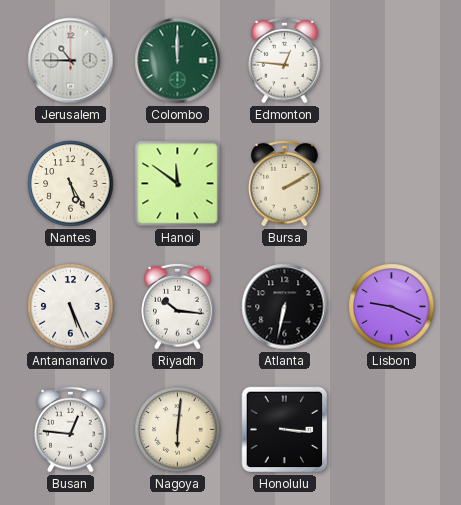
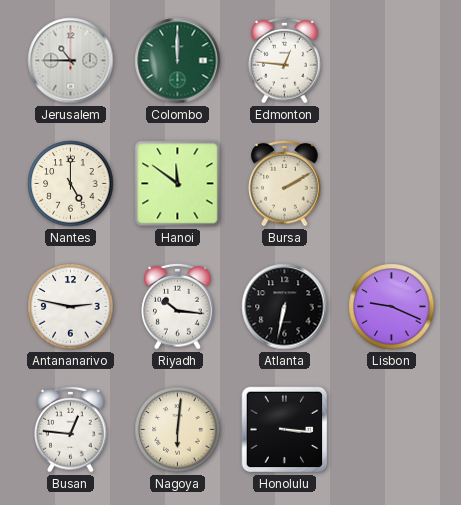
Nantes: 5:25 -> 5:00 (71, 184)
Antananarivo: 5:26 -> 2:47 (71, 307)
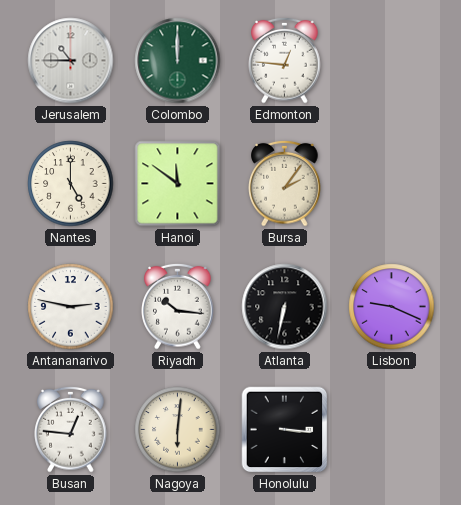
Bursa: 2:10 -> 2:06 (285, 183)
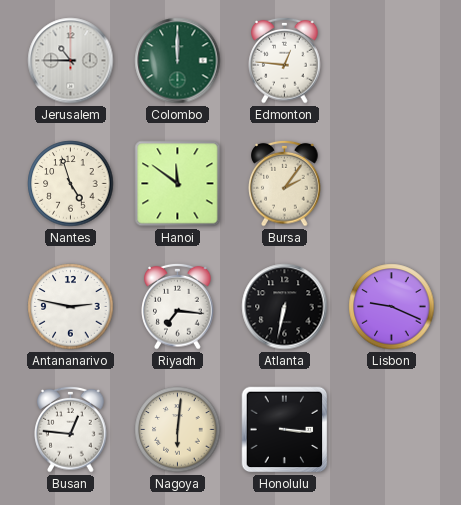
Nantes: 5:00 -> 4:57 (71, 184)
Riyadh: 10:16 -> 7:16 (178, 306)
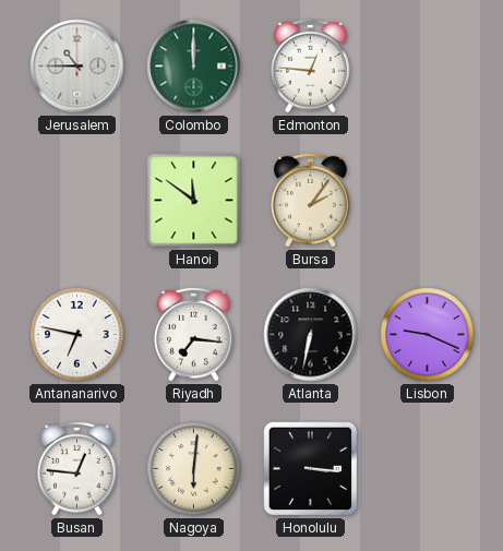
Nantes: 4:57 -> none (71, 184)
Antananarivo: 2:47 -> 6:47 (77, 335)
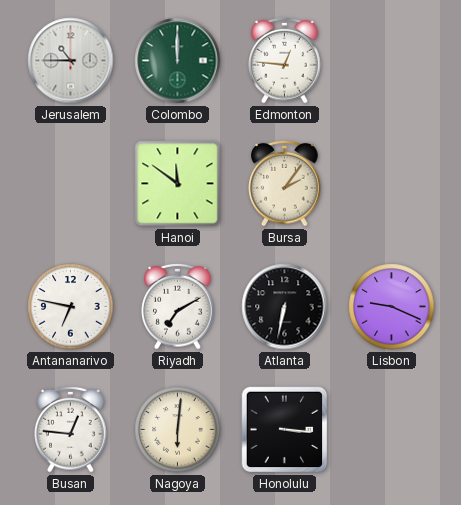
Riyadh: 7:16 -> 7:10 (178, 306)
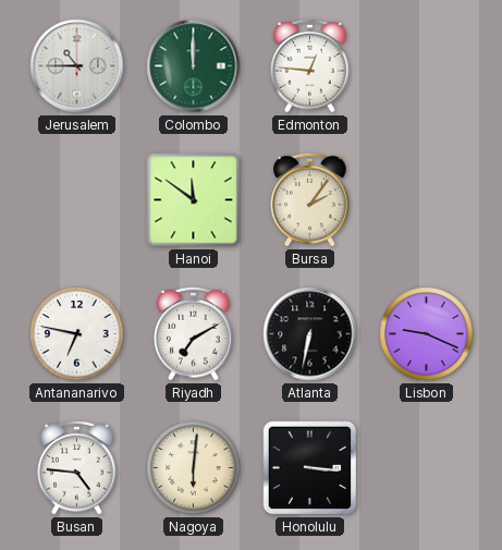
Busan: 12:46 -> 4:46 (77, 467)
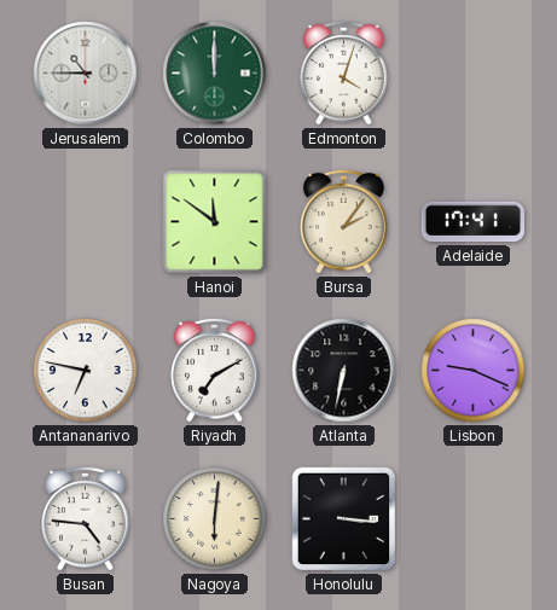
Edmonton: 12:46 -> 4:03 (344, 72)
Adelaide: none -> 17:41 (474, 222)
